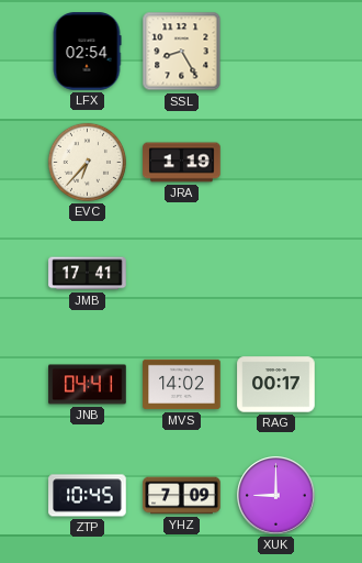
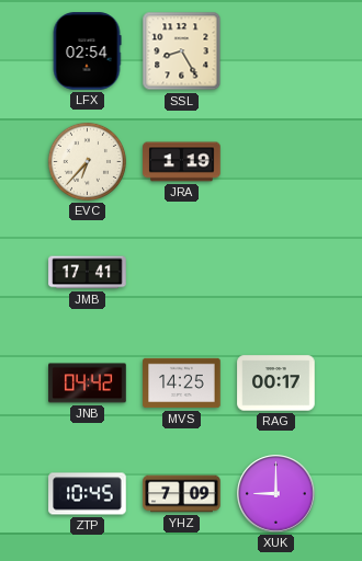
JNB: 04:41 -> 04:42 (88, 383)
MVS: 14:02 -> 14:25 (182, 383)
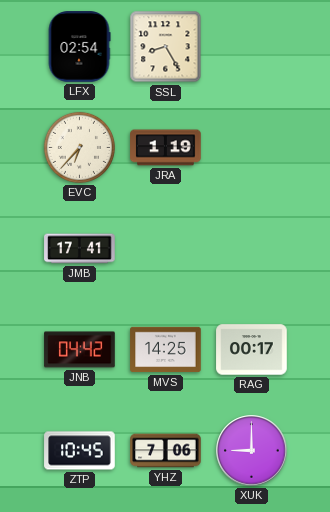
YHZ: 7:09 -> 7:06 (166, 451)
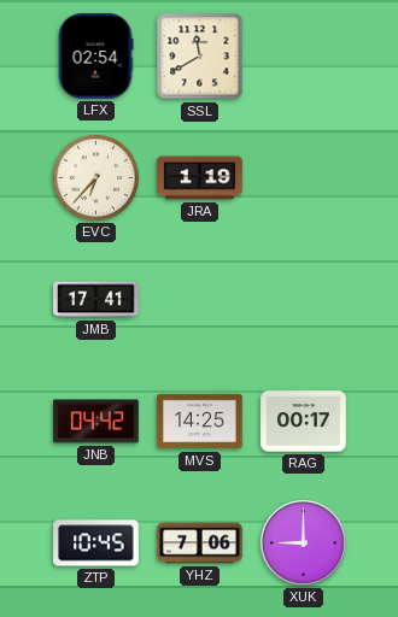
SSL: 8:25 -> 11:40 (200, 57)
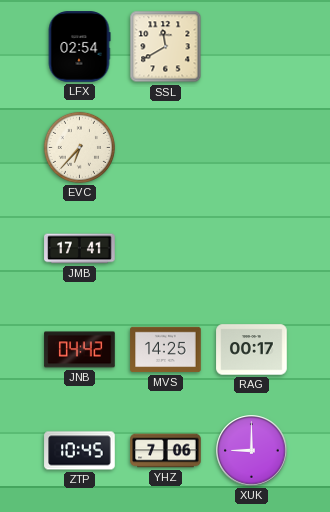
JRA: 1:19 -> none (200, 178)
